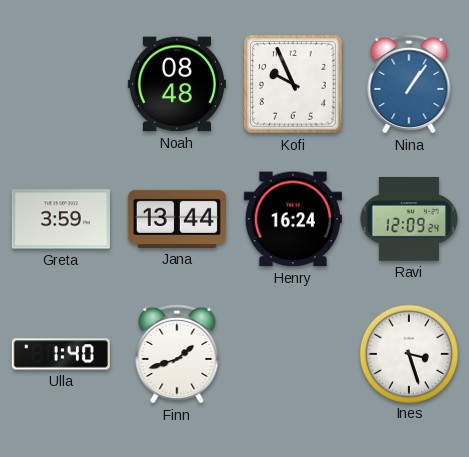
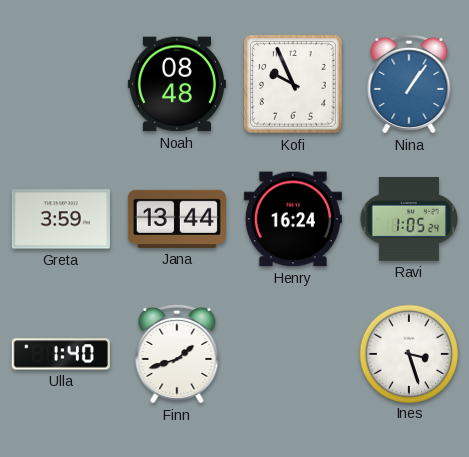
Ravi: 12:09 -> 1:05 (408, 219)
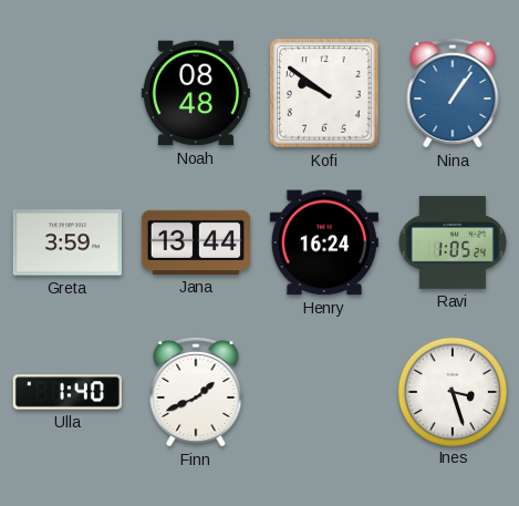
Kofi: 9:56 -> 9:51 (324, 93)
Finn: 1:42 -> 1:41 (196, 392)
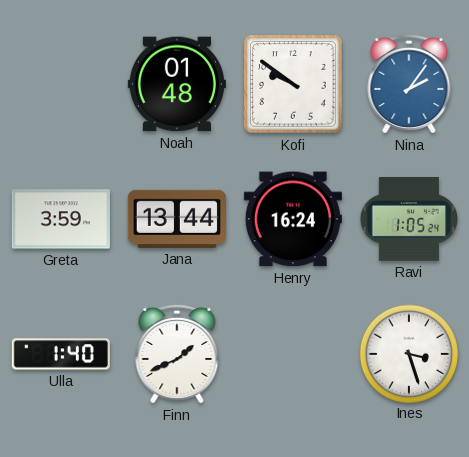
Noah: 08:48 -> 01:48 (177, 84)
Nina: 1:06 -> 2:06 (409, 84)
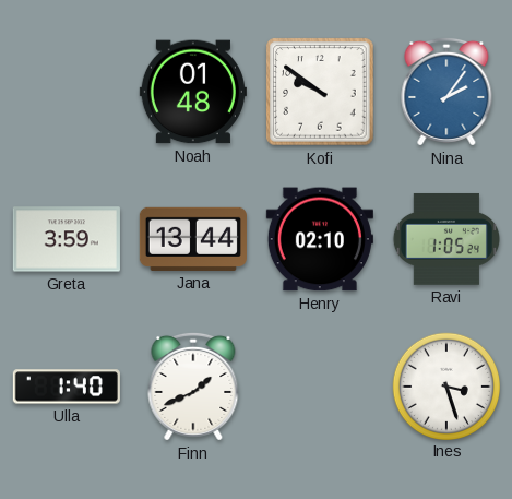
Henry: 16:24 -> 02:10 (320, 239)
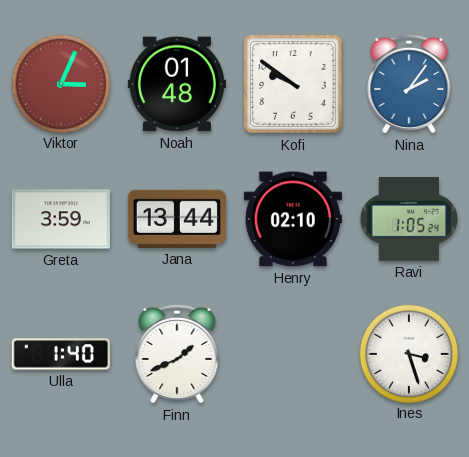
Viktor: none -> 3:04 (60, 83)
